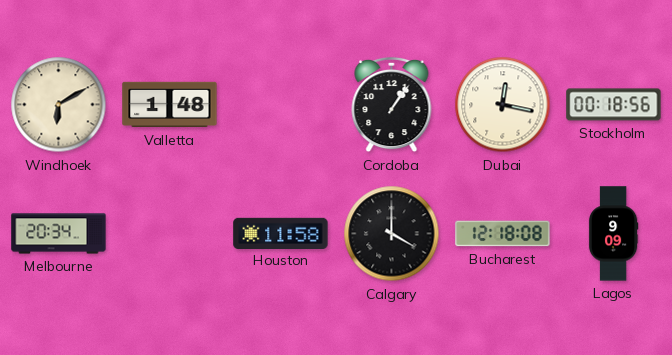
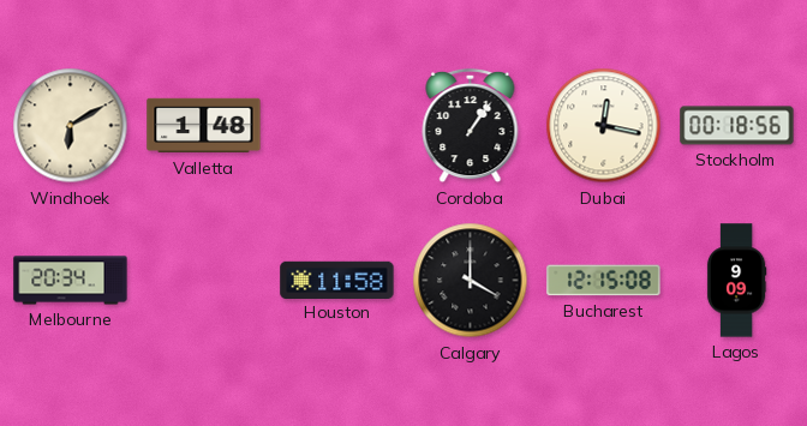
Bucharest: 12:18 -> 12:15 (604, 281)
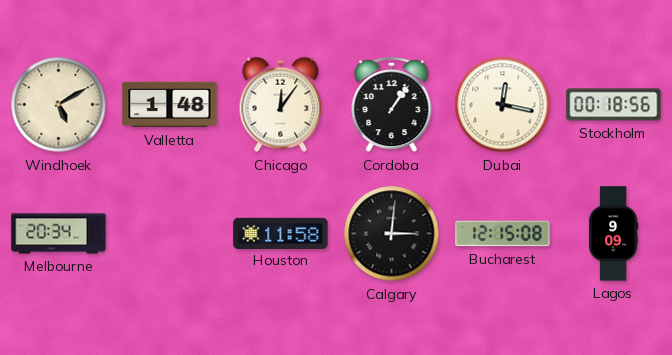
Windhoek: 6:10 -> 5:10 (59, 105)
Chicago: none -> 12:06 (281, 105)
Calgary: 4:00 -> 3:01 (392, 234)
